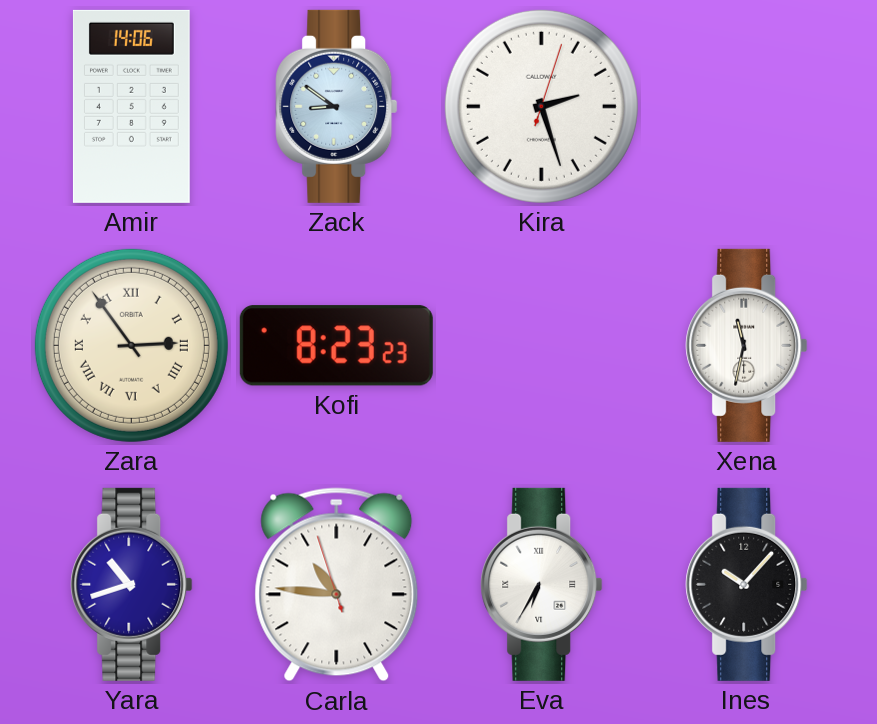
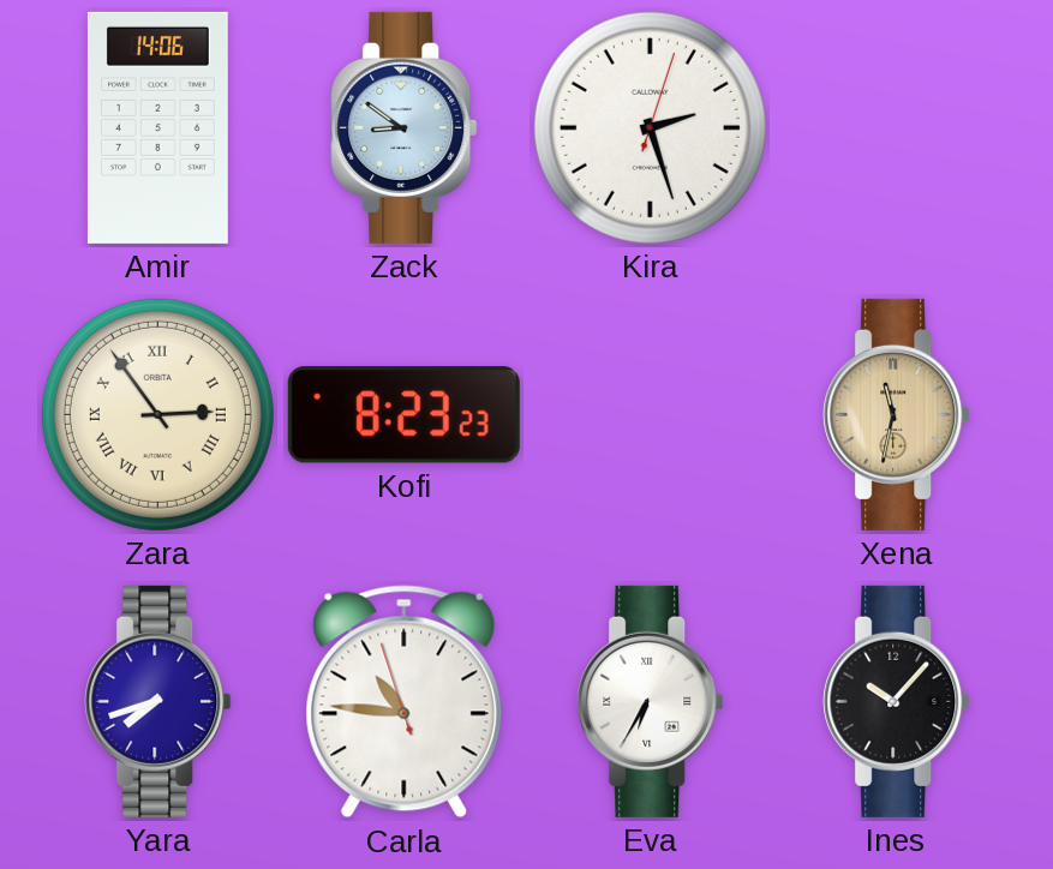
Xena dial: white -> champagne (897, 414)
Yara: 10:42 -> 7:42 (158, 701)
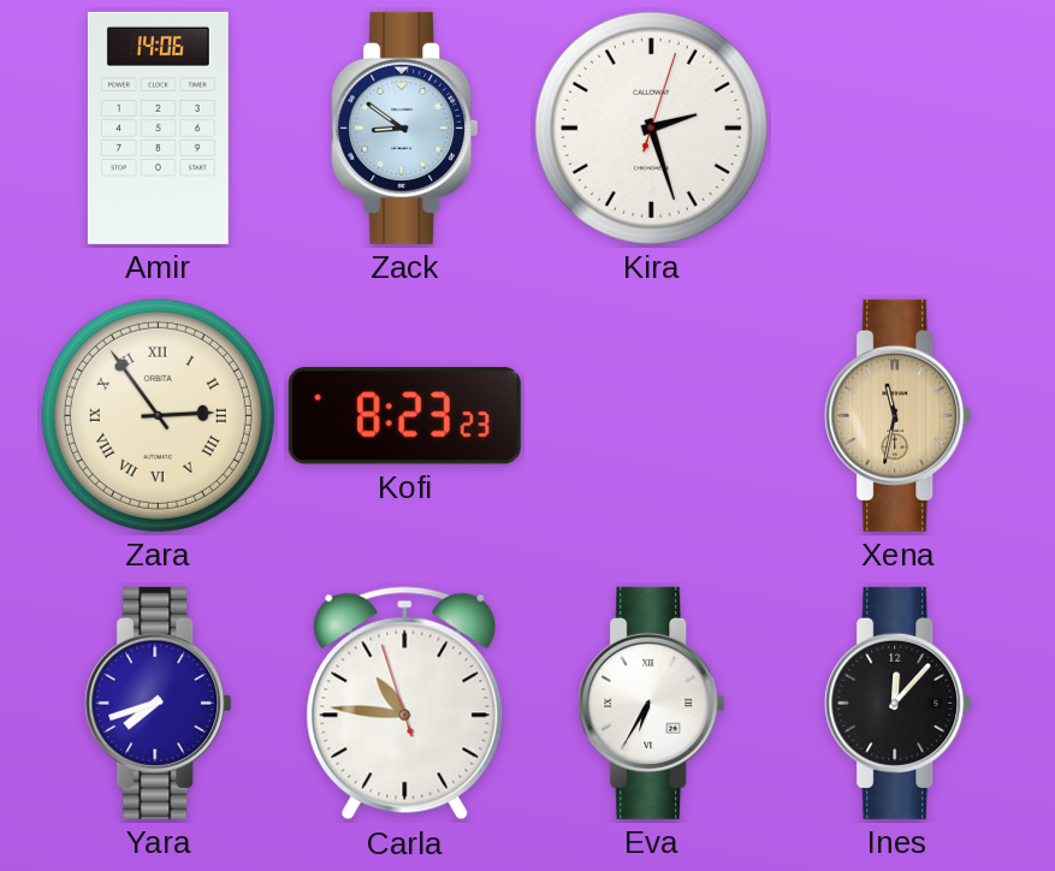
Ines: 10:07 -> 12:07 (899, 703)
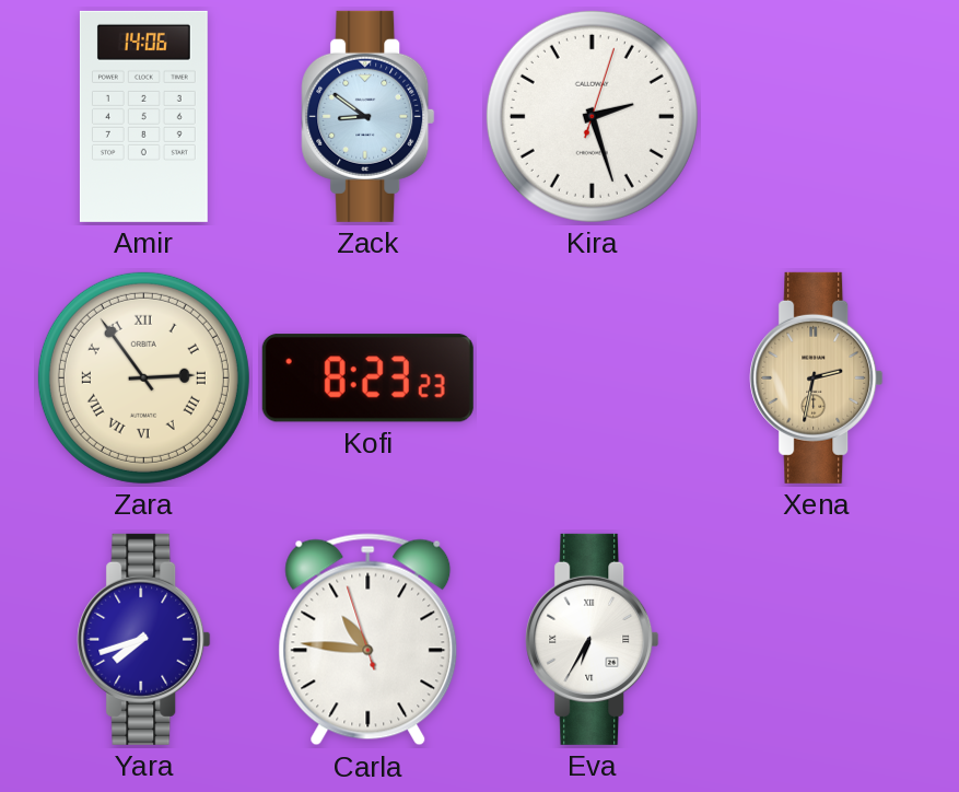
Xena: 11:32 -> 2:32 (817, 377)
Ines: 12:07 -> none (899, 703)
